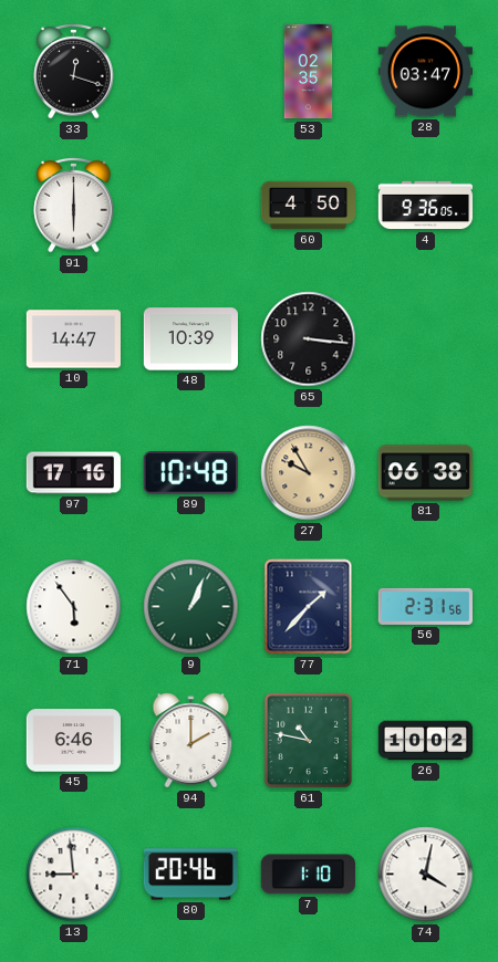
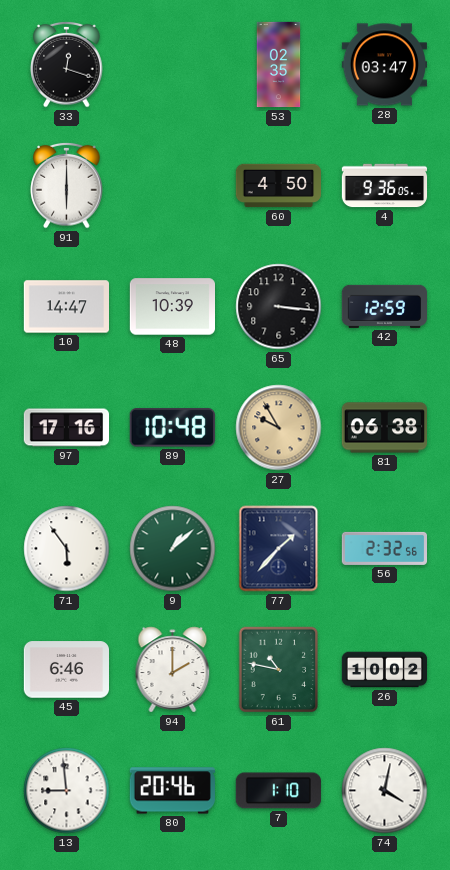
42: none -> 12:59 (385, 306)
9: 1:04 -> 1:08 (173, 549)
56: 2:31 -> 2:32 (384, 548)
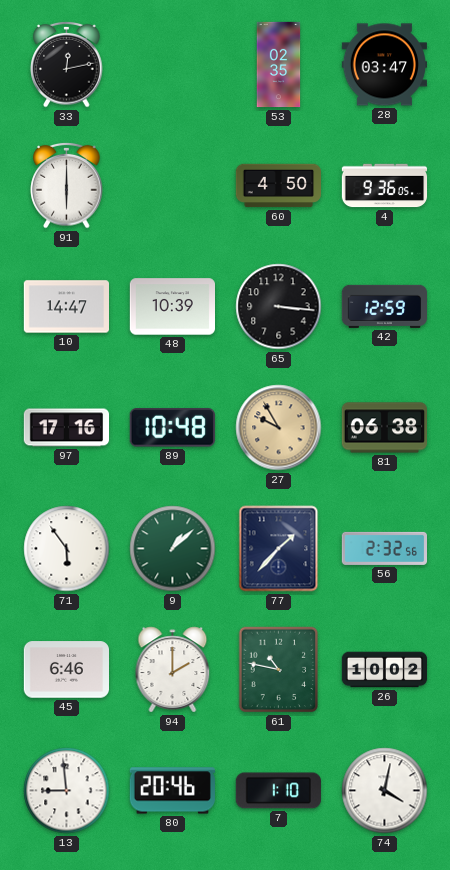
33: 12:18 -> 12:13 (67, 64)
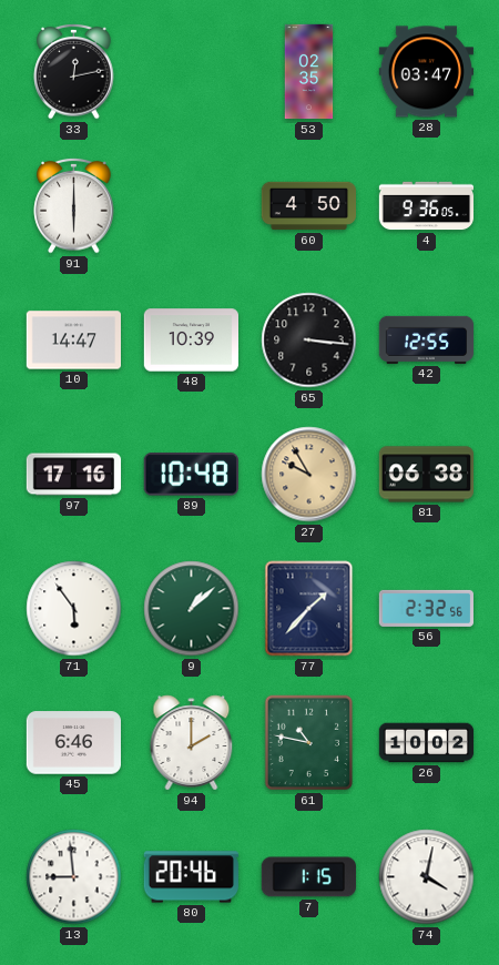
42: 12:59 -> 12:55 (427, 339)
7: 1:10 -> 1:15 (308, 877)
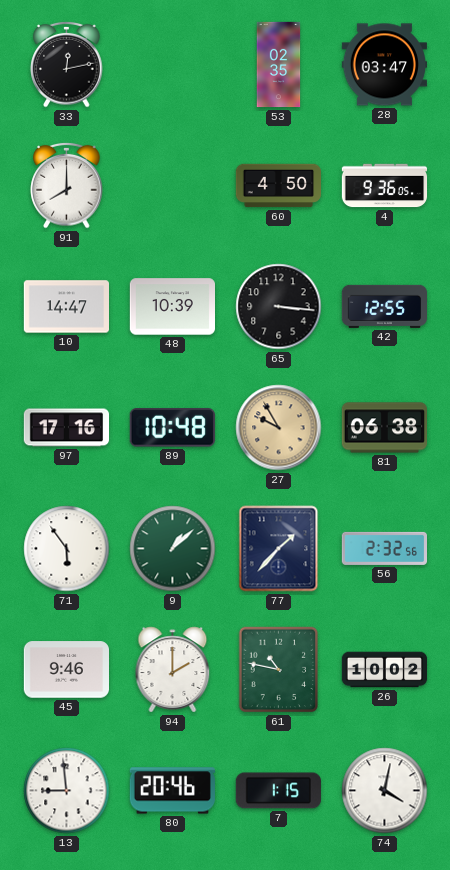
91: 6:00 -> 8:00 (67, 185)
45: 6:46 -> 9:46 (66, 670)
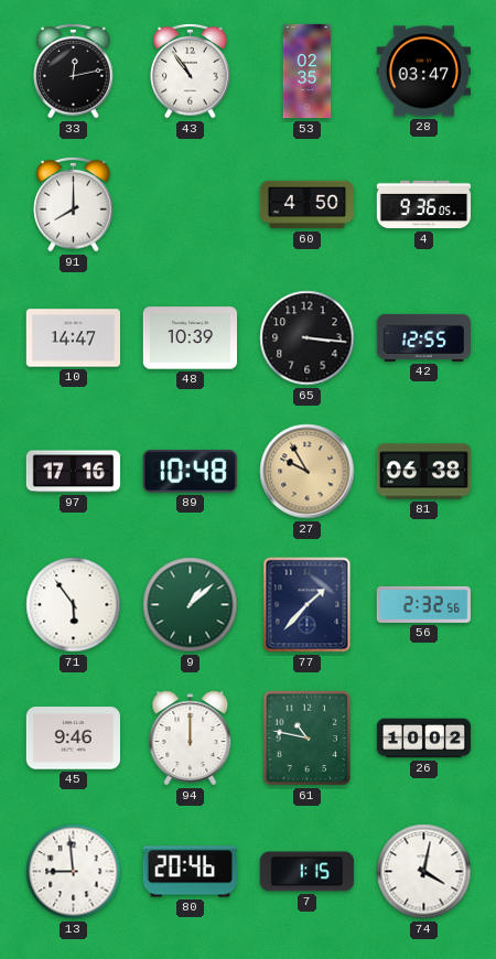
43: none -> 10:54 (191, 71)
94: 2:00 -> 12:00 (191, 739)
